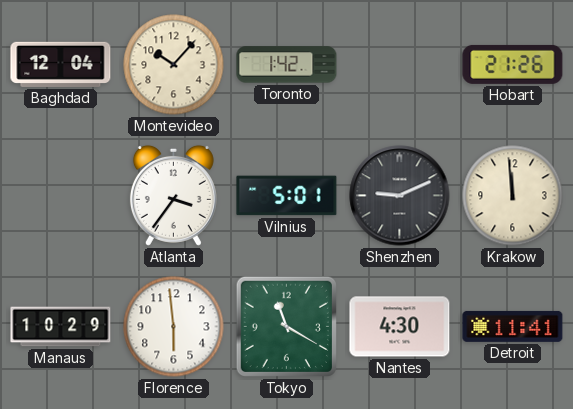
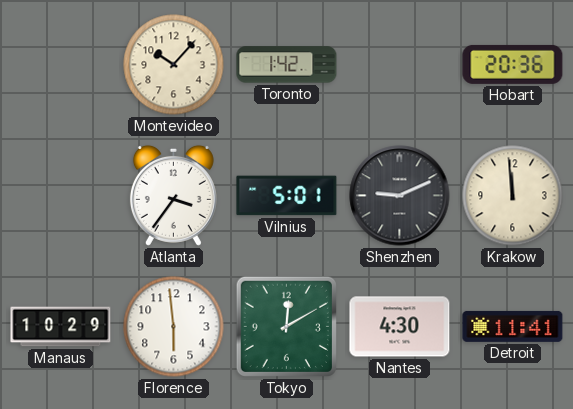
Baghdad: 12:04 -> none (61, 64)
Hobart: 21:26 -> 20:36 (513, 64)
Tokyo: 11:20 -> 12:10 (286, 326)
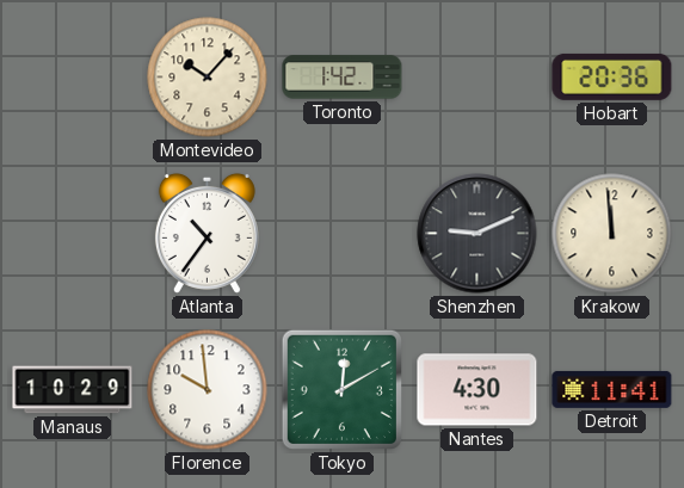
Atlanta: 3:36 -> 10:36 (207, 233)
Vilnius: 5:01 -> none (287, 196)
Florence: 5:59 -> 9:59 (208, 390)
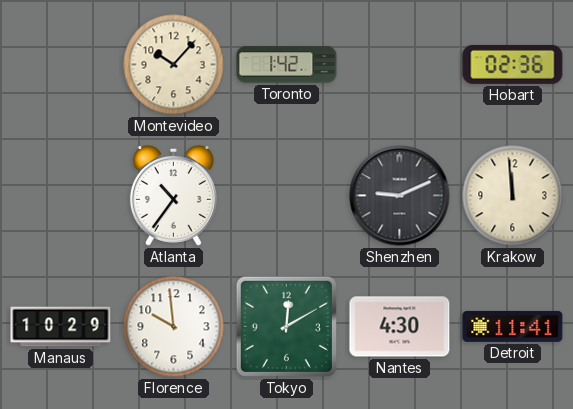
Hobart: 20:36 -> 02:36 (513, 64)
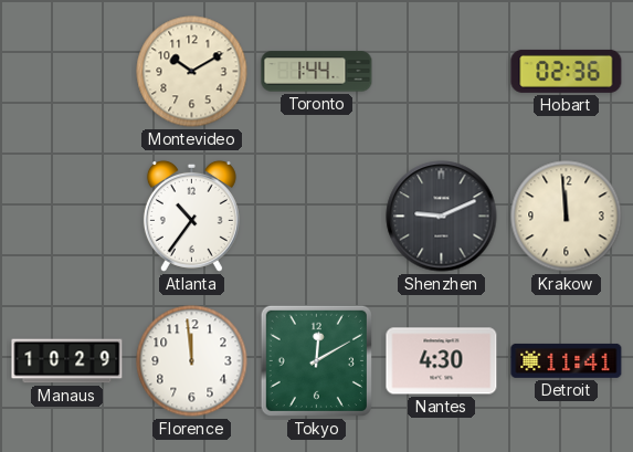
Montevideo: 10:07 -> 10:10 (192, 72)
Toronto: 1:42 -> 1:44 (317, 72)
Florence: 9:59 -> 11:59 (192, 361)
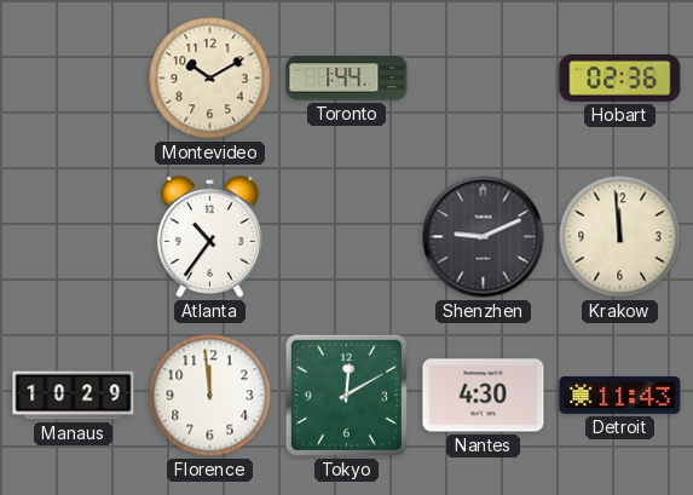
Detroit: 11:41 -> 11:43 (620, 395)
